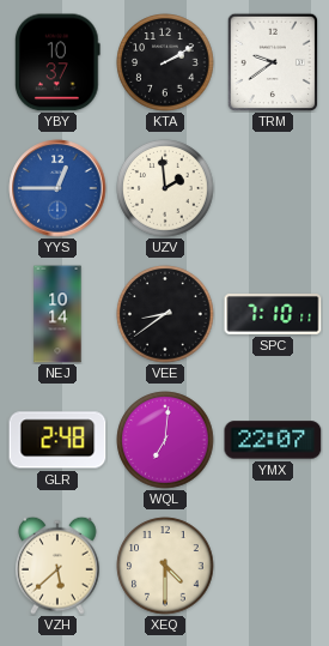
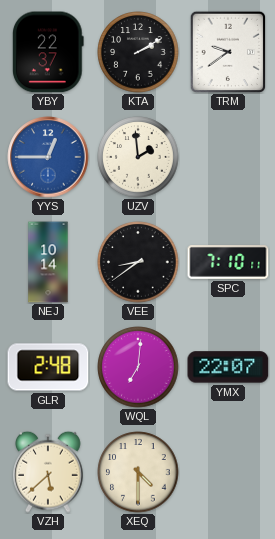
YBY: 10:37 -> 22:37 (49, 52)
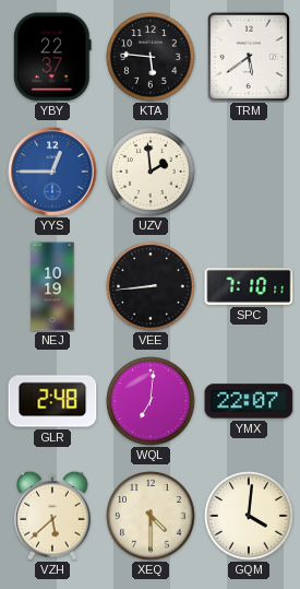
KTA: 2:10 -> 5:46 (151, 57)
TRM: 9:39 -> 5:39 (248, 56)
NEJ: 10:14 -> 10:19 (52, 286)
VEE: 8:39 -> 8:44 (151, 286)
GQM: none -> 4:01 (249, 516)
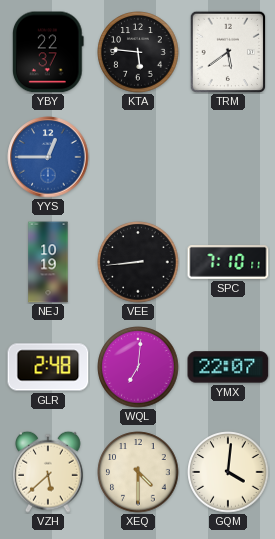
UZV: 1:59 -> none (151, 172)
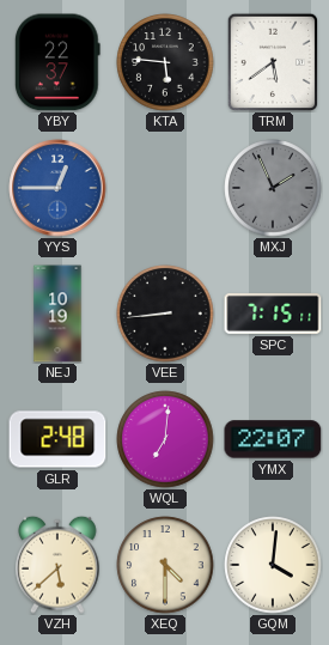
MXJ: none -> 1:56 (273, 188)
SPC: 7:10 -> 7:15 (273, 315)
